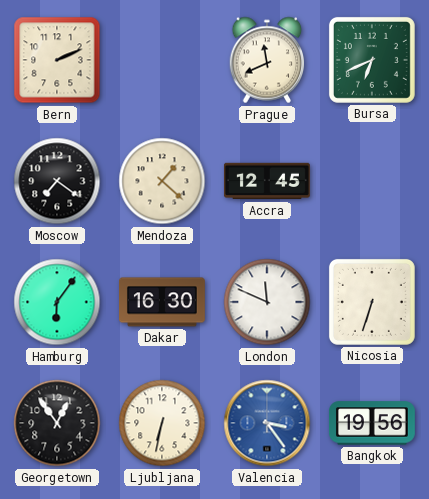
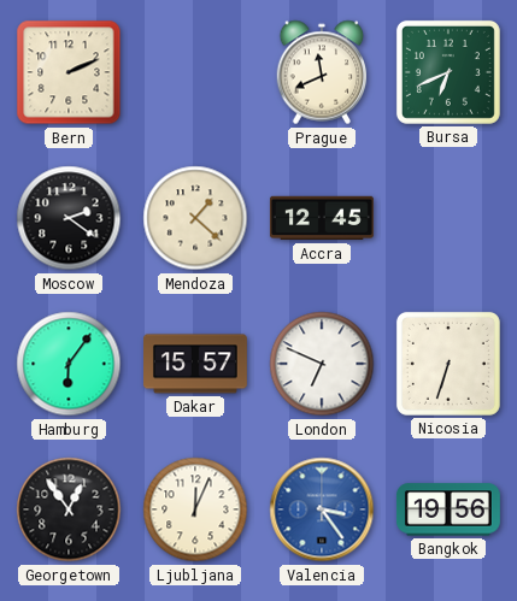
Moscow: 7:21 -> 2:21 (69, 218)
Dakar: 16:30 -> 15:57 (196, 364)
London: 11:49 -> 6:49 (322, 364)
Ljubljana: 6:32 -> 12:04 (195, 509)
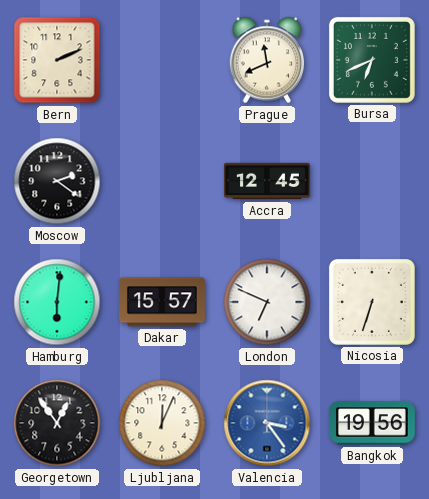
Mendoza: 1:22 -> none (195, 218)
Hamburg: 6:06 -> 6:01 (57, 302)
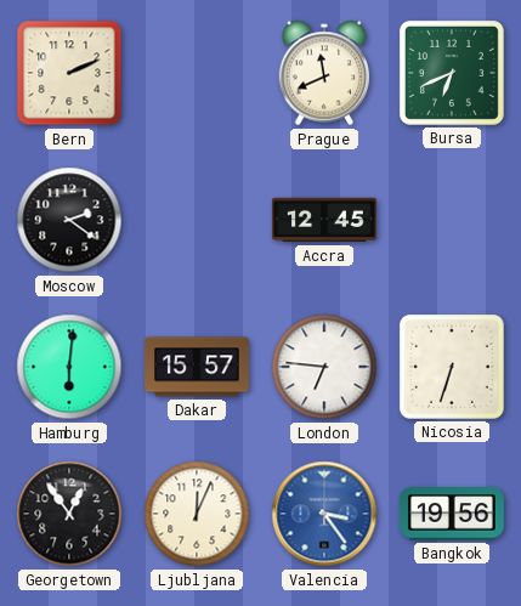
London: 6:49 -> 6:46 (324, 367)
